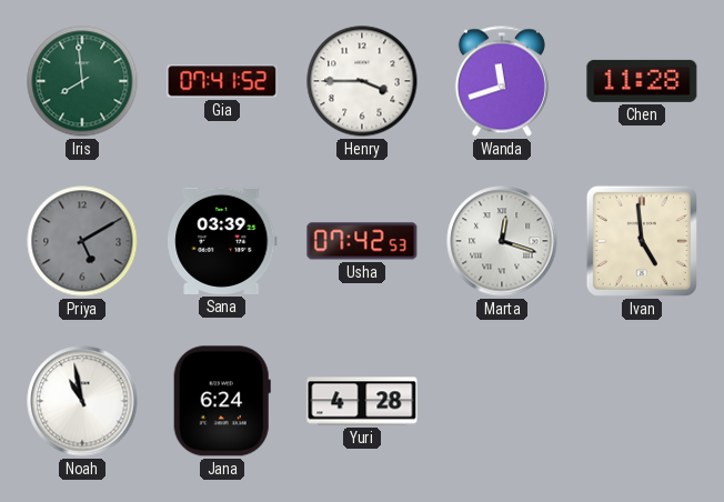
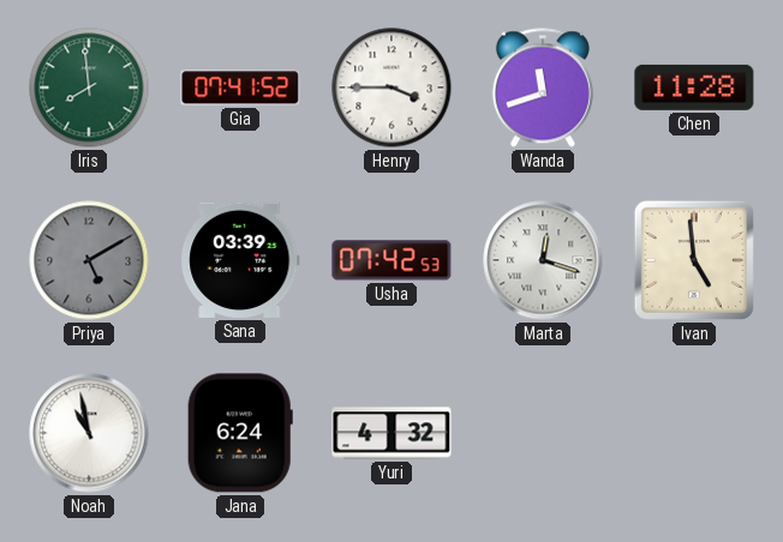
Yuri: 4:28 -> 4:32 (391, 433)
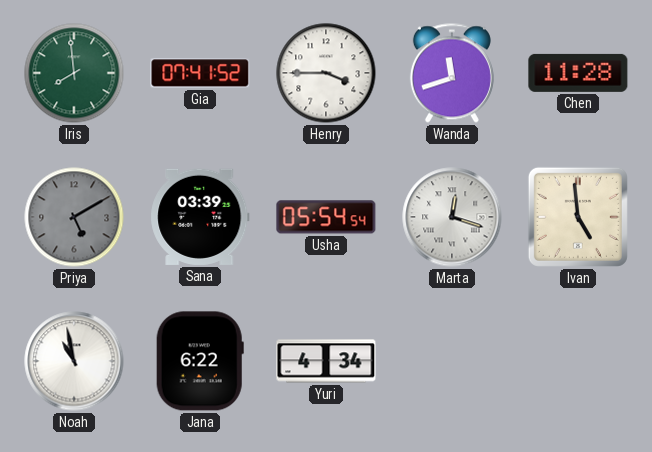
Usha: 07:42 -> 05:54 (326, 217)
Jana: 6:24 -> 6:22 (200, 361)
Yuri: 4:32 -> 4:34 (326, 361)
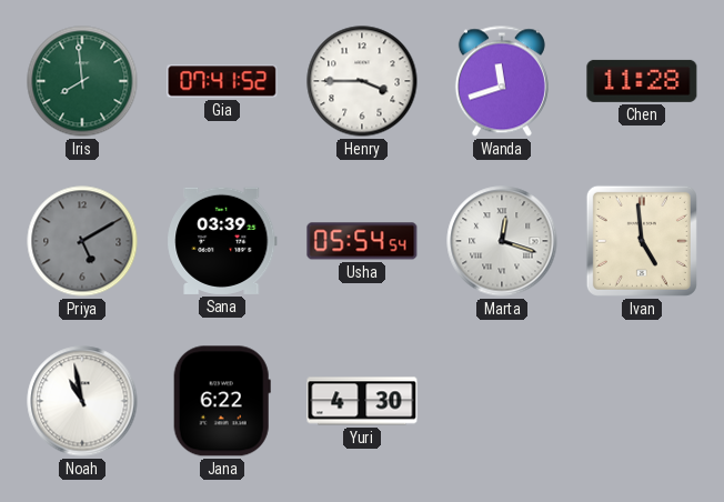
Yuri: 4:34 -> 4:30 (362, 401)
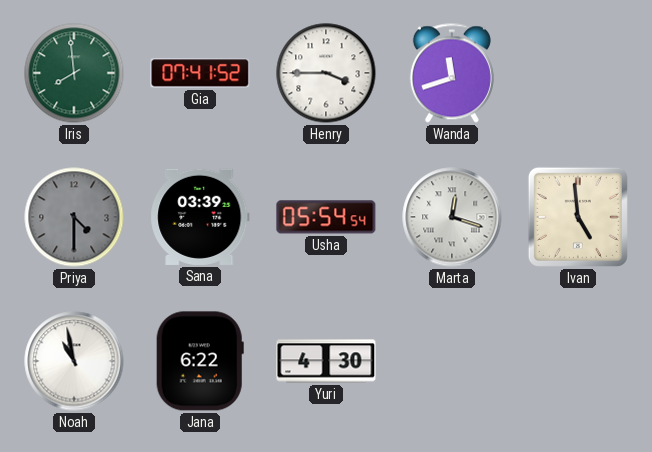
Chen: 11:28 -> none (642, 81)
Priya: 5:10 -> 4:30 (74, 217)
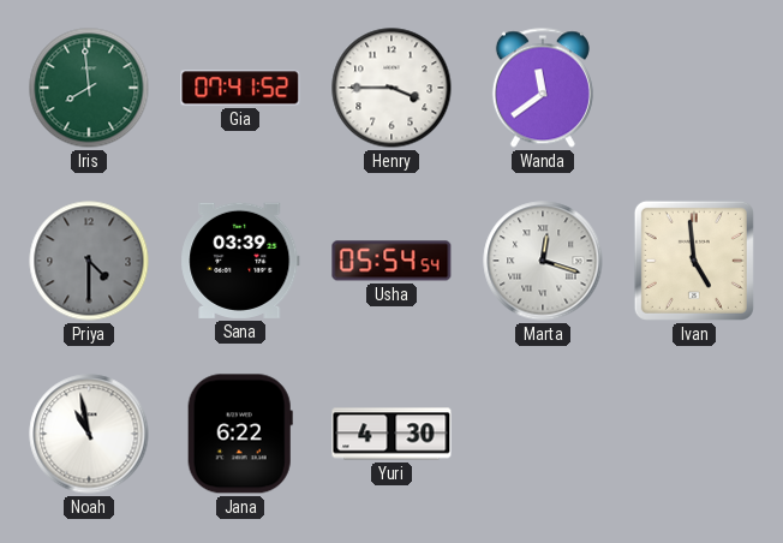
Wanda: 11:42 -> 11:39 (543, 88)
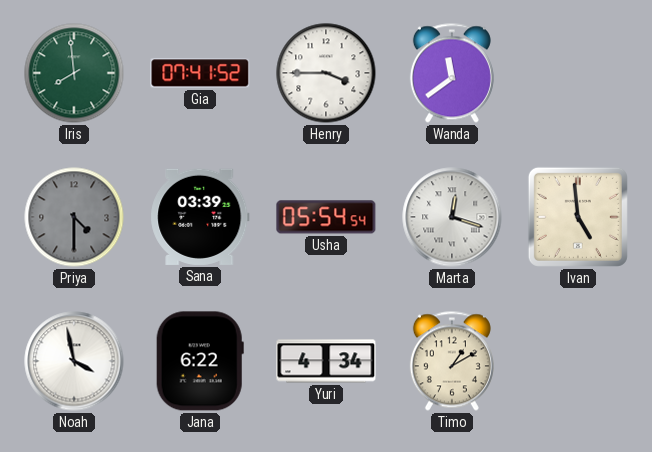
Noah: 10:58 -> 3:58 (74, 361)
Yuri: 4:30 -> 4:34 (326, 361)
Timo: none -> 1:10 (452, 361)
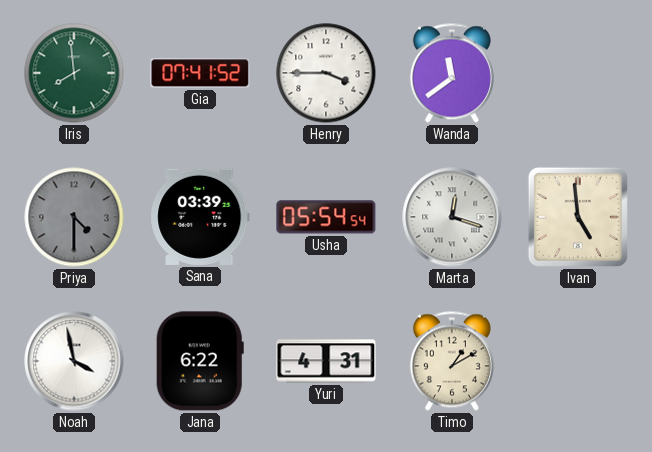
Yuri: 4:34 -> 4:31 (326, 361)
